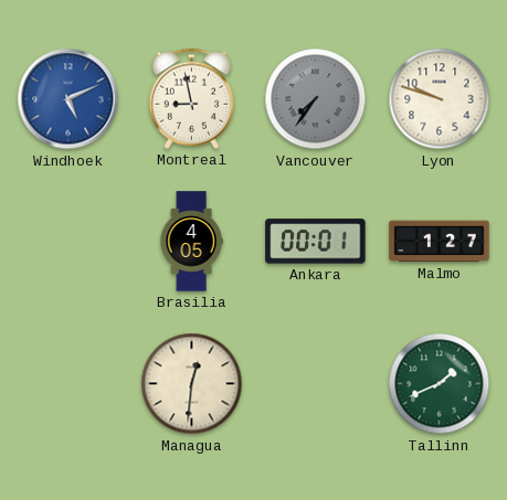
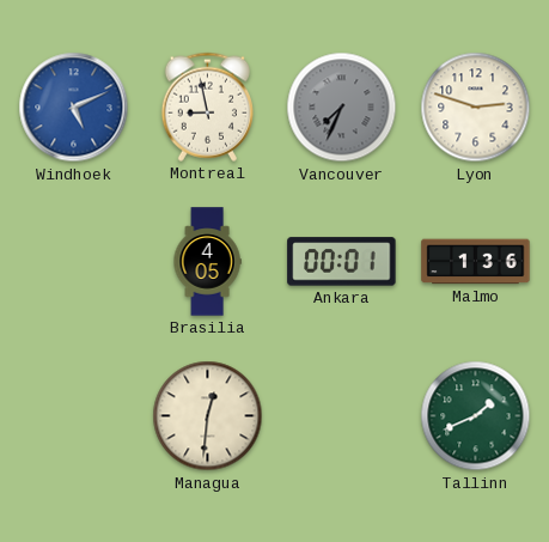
Vancouver: 7:36 -> 7:34 (342, 108)
Lyon: 9:48 -> 2:48 (476, 108)
Malmo: 1:27 -> 1:36 (476, 262)
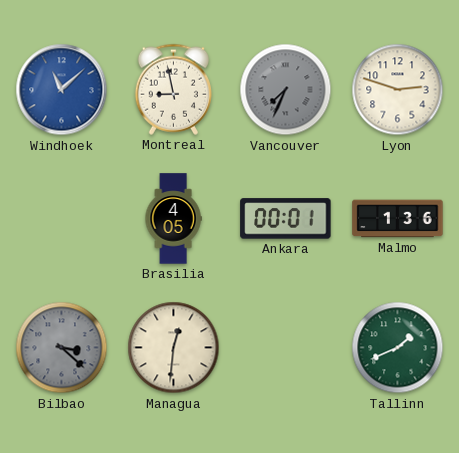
Windhoek: 5:11 -> 11:08 (62, 90)
Bilbao: none -> 3:22 (62, 348)
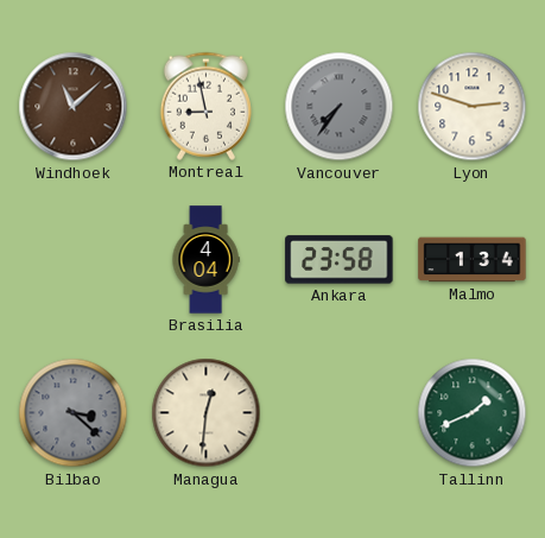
Windhoek dial: blue -> brown (74, 107)
Vancouver: 7:34 -> 7:36 (340, 107)
Brasilia: 4:05 -> 4:04 (205, 260)
Ankara: 00:01 -> 23:58 (340, 260)
Malmo: 1:36 -> 1:34 (473, 260)
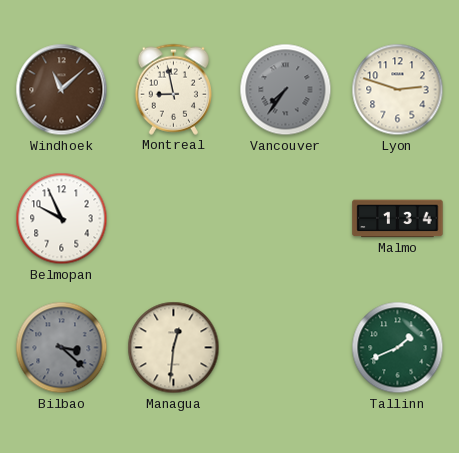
Belmopan: none -> 9:56 (62, 219)
Brasilia: 4:04 -> none (205, 260)
Ankara: 23:58 -> none (340, 260)
